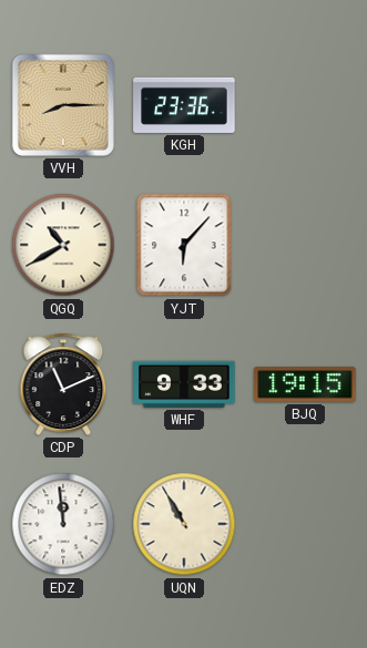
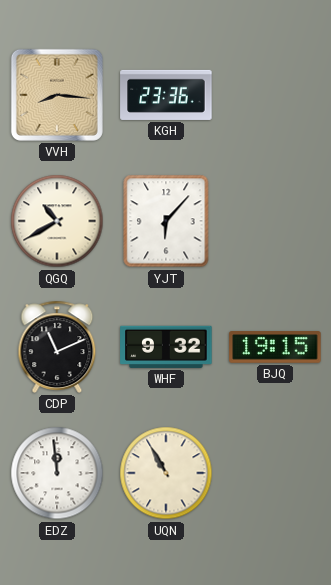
VVH: 8:15 -> 8:16 (57, 95)
WHF: 9:33 -> 9:32 (166, 347)
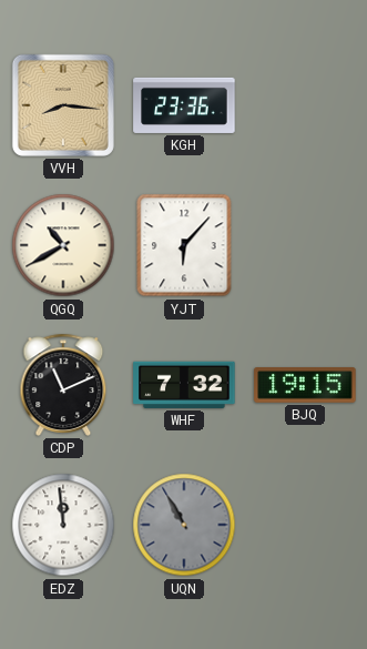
WHF: 9:32 -> 7:32 (184, 385)
UQN dial: cream -> grey (184, 525)
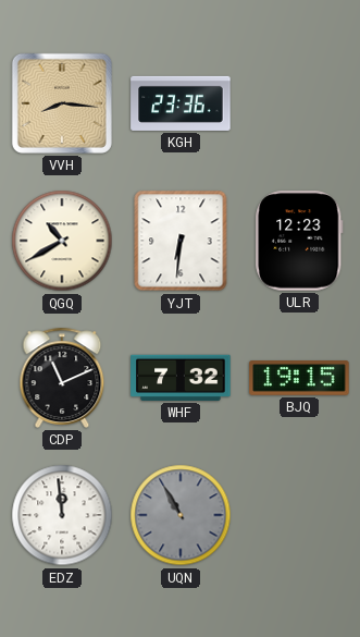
YJT: 6:07 -> 6:31 (181, 241)
ULR: none -> 12:23 (299, 241)
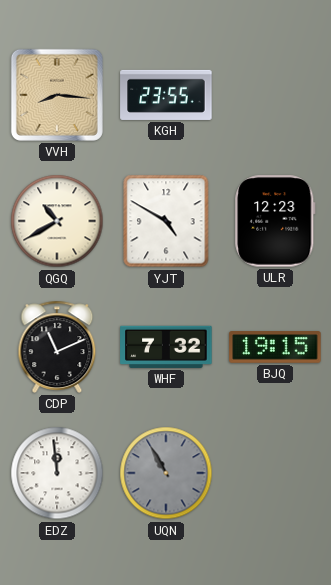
KGH: 23:36 -> 23:55 (166, 95)
YJT: 6:31 -> 4:50 (166, 221)
